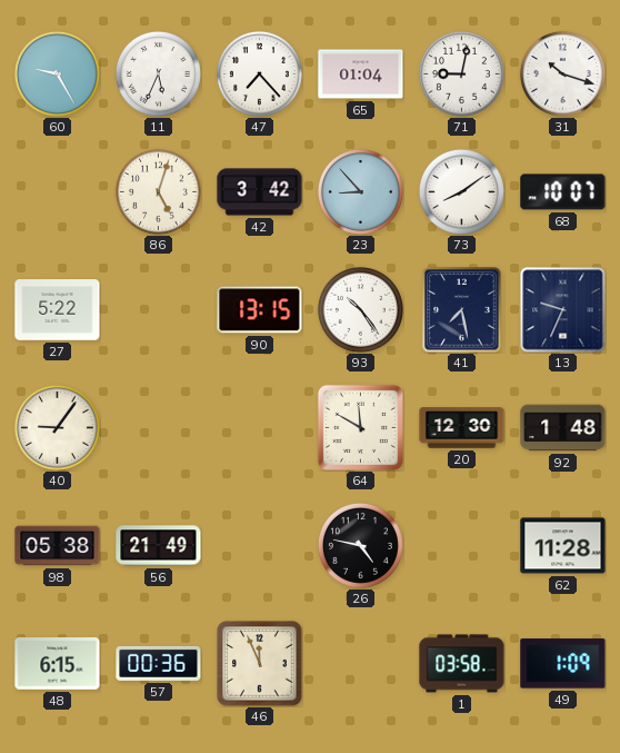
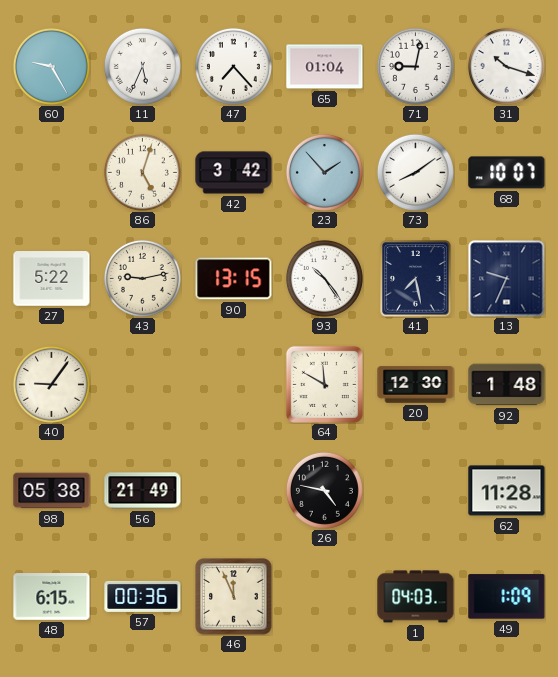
23: 8:53 -> 1:53 (324, 172)
43: none -> 9:13 (142, 278)
1: 03:58 -> 04:03 (416, 597)
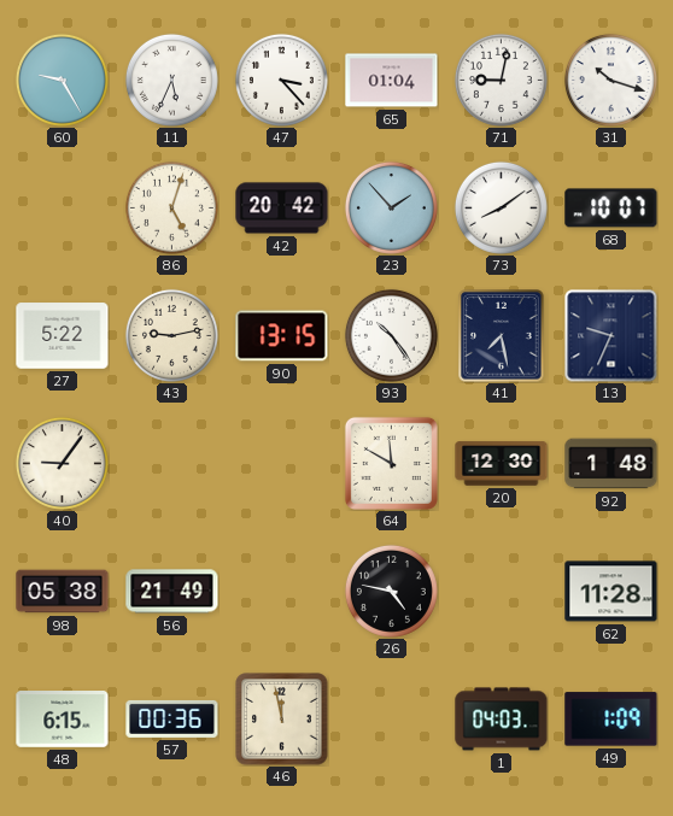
47: 7:23 -> 3:23 (281, 80)
42: 3:42 -> 20:42 (282, 209)
46: 11:56 -> 11:58 (282, 720)
